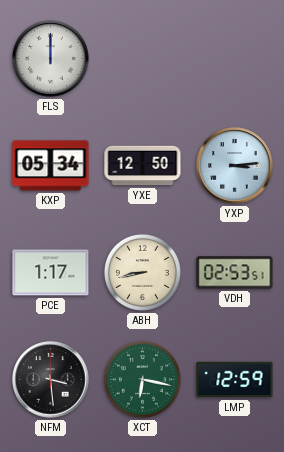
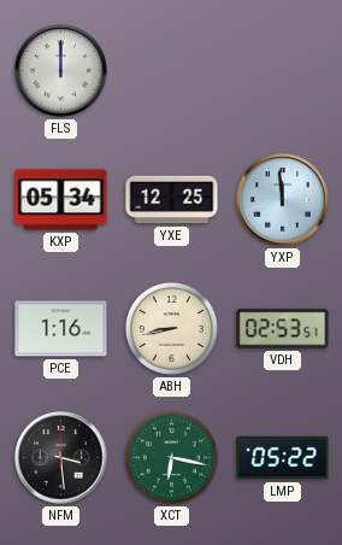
YXE: 12:50 -> 12:25 (172, 200)
YXP: 3:14 -> 11:59 (283, 200)
PCE: 1:17 -> 1:16 (61, 329)
LMP: 12:59 -> 05:22 (283, 458)
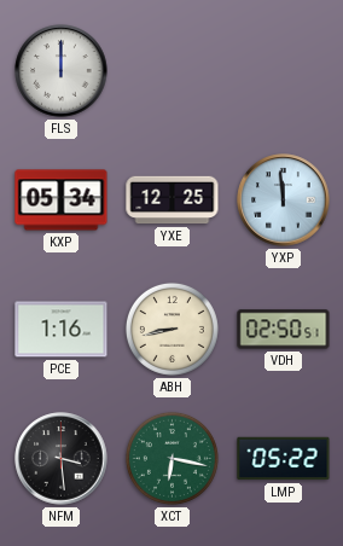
VDH: 02:53 -> 02:50 (284, 330)
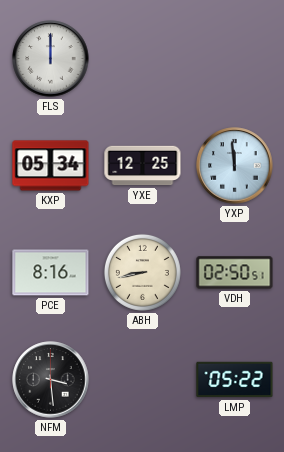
PCE: 1:16 -> 8:16 (51, 273)
XCT: 6:17 -> none (171, 458)
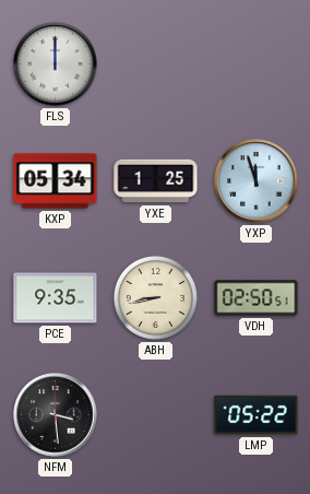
YXE: 12:25 -> 1:25 (156, 181)
YXP: 11:59 -> 11:57 (257, 181)
PCE: 8:16 -> 9:35 (56, 298)
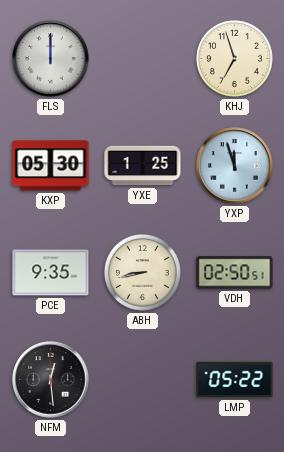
KHJ: none -> 6:57 (234, 58)
KXP: 05:34 -> 05:30 (51, 166)
NFM: 3:29 -> 12:29 (51, 380)
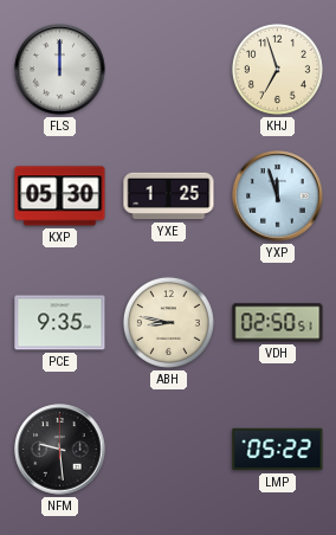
ABH: 8:43 -> 8:47 (168, 322)
NFM: 12:29 -> 9:29 (60, 450)
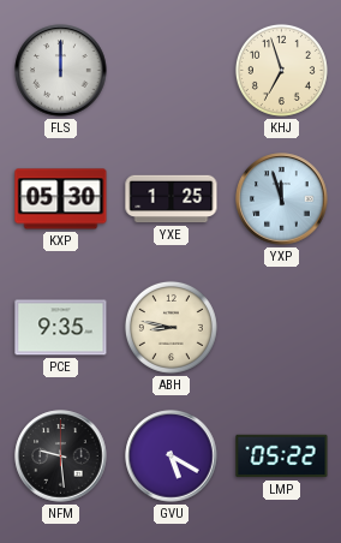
VDH: 02:50 -> none (278, 323)
GVU: none -> 5:20 (172, 457)
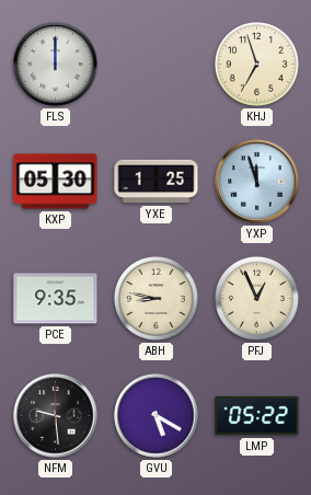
PFJ: none -> 12:56 (256, 298)
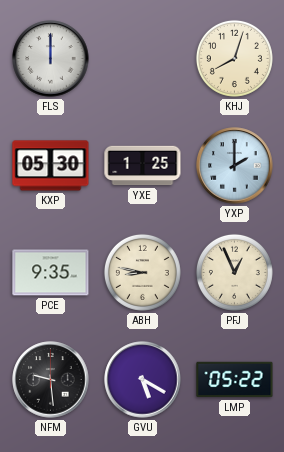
KHJ: 6:57 -> 8:03 (234, 58)
YXP: 11:57 -> 2:00 (235, 166)
